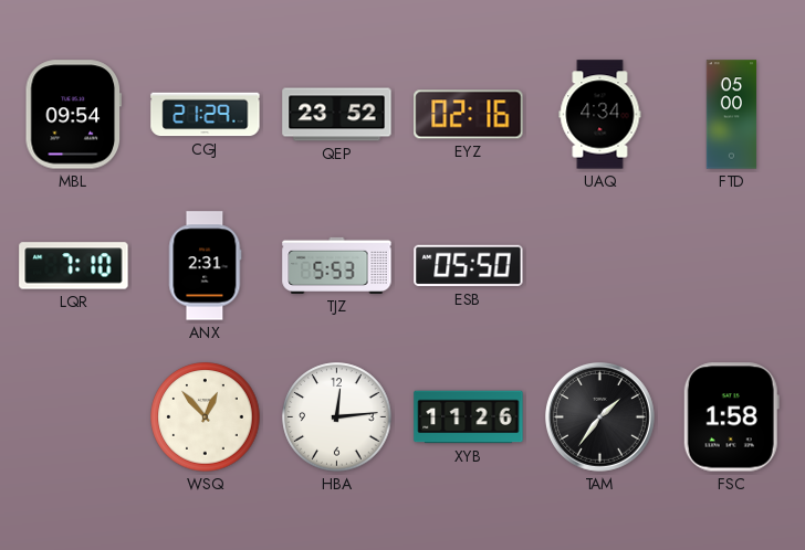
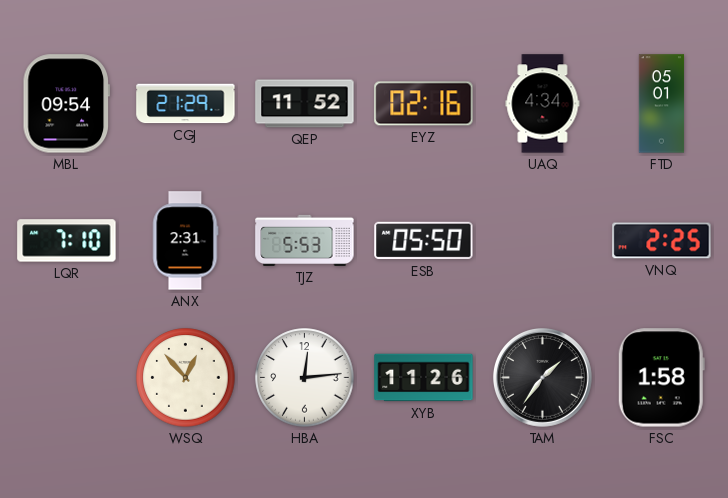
QEP: 23:52 -> 11:52 (305, 104)
FTD: 05:00 -> 05:01 (662, 104)
VNQ: none -> 2:25 (662, 241)
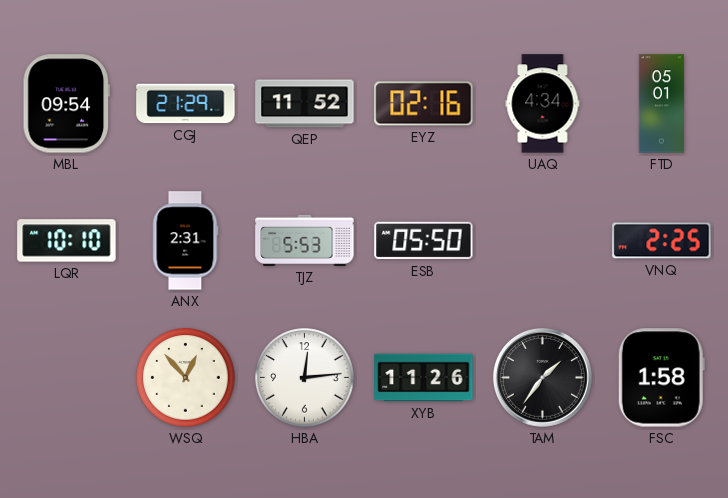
LQR: 7:10 -> 10:10 (67, 241)
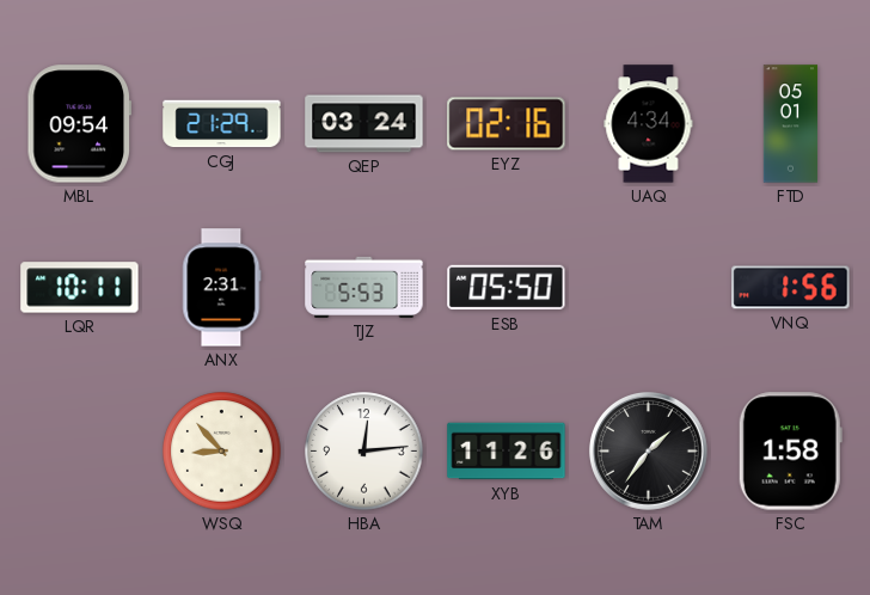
QEP: 11:52 -> 03:24 (364, 124)
LQR: 10:10 -> 10:11 (80, 288)
VNQ: 2:25 -> 1:56 (791, 288)
WSQ: 12:53 -> 8:53 (222, 452)
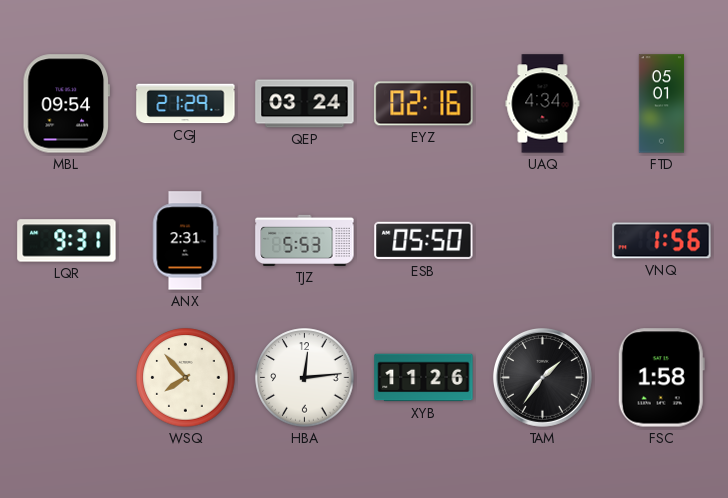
LQR: 10:11 -> 9:31 (67, 241)
WSQ: 8:53 -> 7:53 (186, 378)
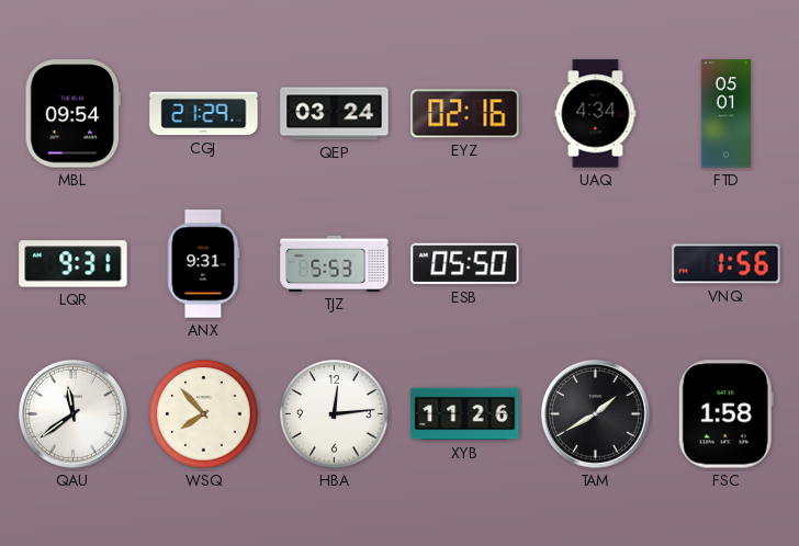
ANX: 2:31 -> 9:31 (203, 264)
QAU: none -> 11:39 (74, 414)
TAM: 1:36 -> 1:40 (596, 414)
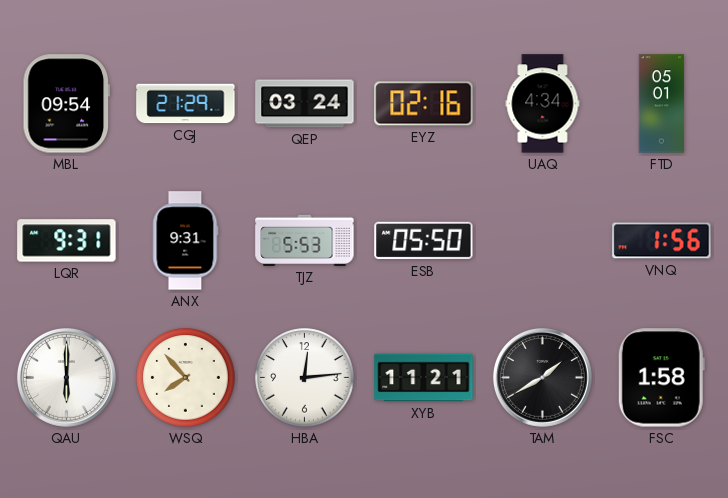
QAU: 11:39 -> 6:00 (67, 378)
XYB: 11:26 -> 11:21 (424, 378)
